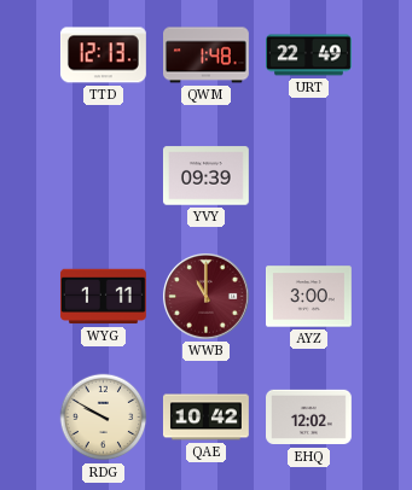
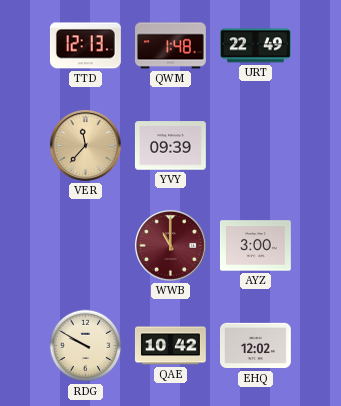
VER: none -> 11:37 (86, 146)
WYG: 1:11 -> none (103, 297)
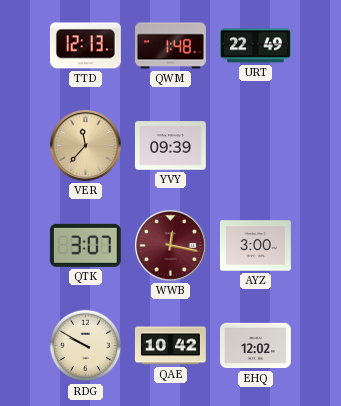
QTK: none -> 3:07 (85, 245)
WWB: 11:00 -> 12:17 (171, 246)
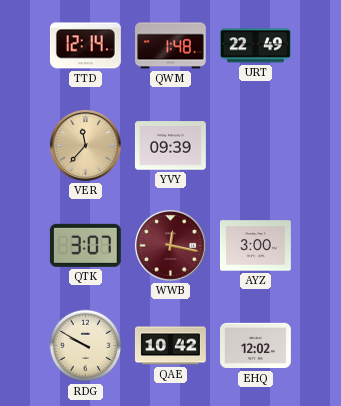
TTD: 12:13 -> 12:14 (85, 46)
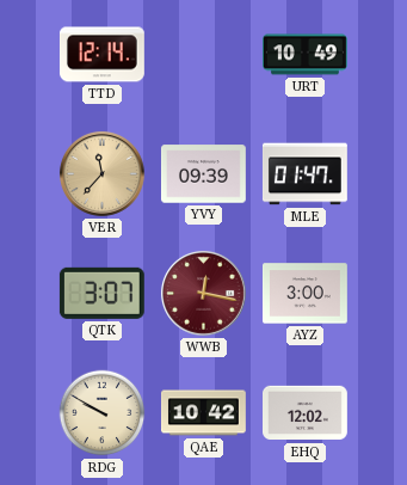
QWM: 1:48 -> none (171, 46)
URT: 22:49 -> 10:49 (306, 55)
MLE: none -> 01:47 (304, 174)
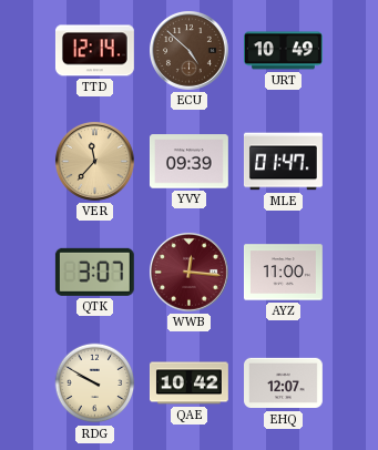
ECU: none -> 4:52 (190, 51)
WWB: 12:17 -> 12:16 (190, 273)
AYZ: 3:00 -> 11:00 (284, 273)
EHQ: 12:02 -> 12:07 (284, 383)
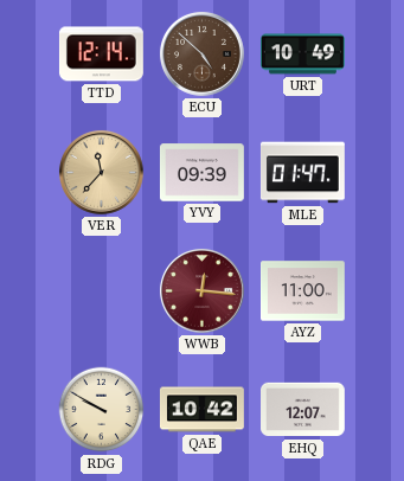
QTK: 3:07 -> none (94, 272)
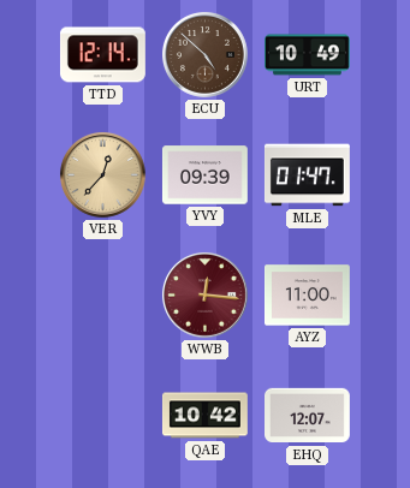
VER: 11:37 -> 12:37 (103, 175)
RDG: 9:50 -> none (102, 410)
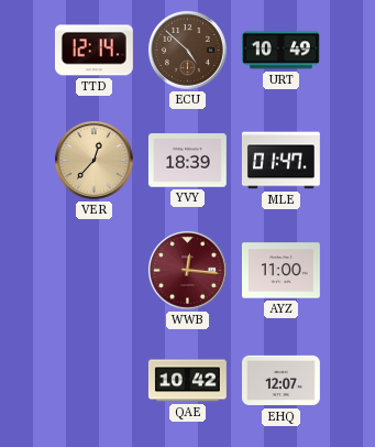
YVY: 09:39 -> 18:39 (188, 161)
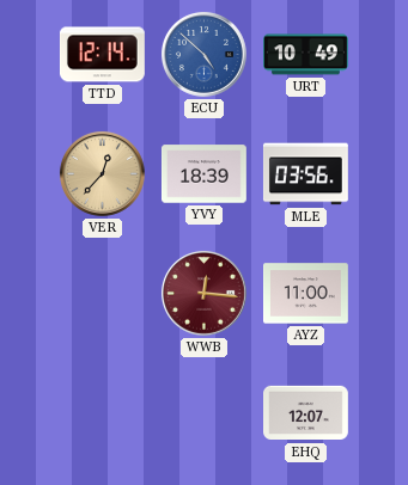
ECU dial: brown -> blue (205, 55)
MLE: 01:47 -> 03:56 (305, 174)
QAE: 10:42 -> none (188, 381)
